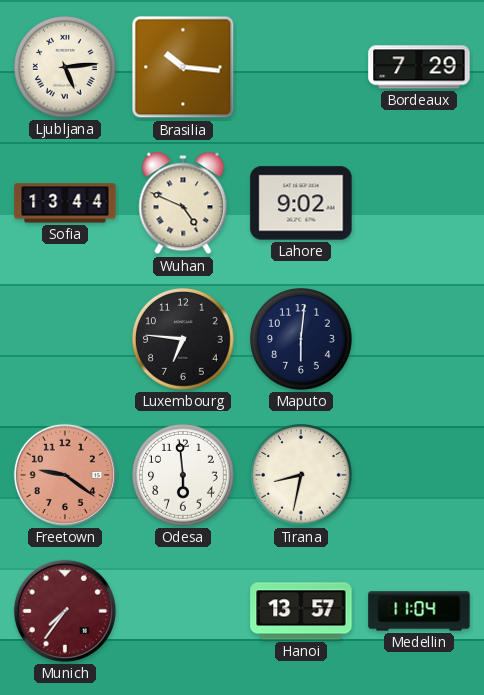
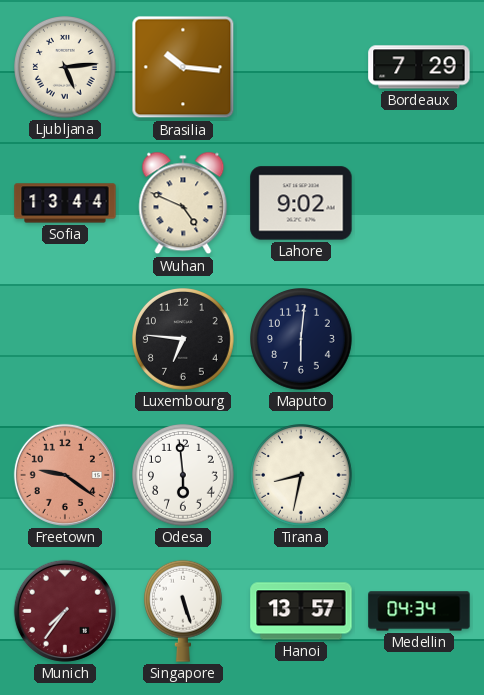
Singapore: none -> 5:27 (183, 611)
Medellin: 11:04 -> 04:34 (419, 611)
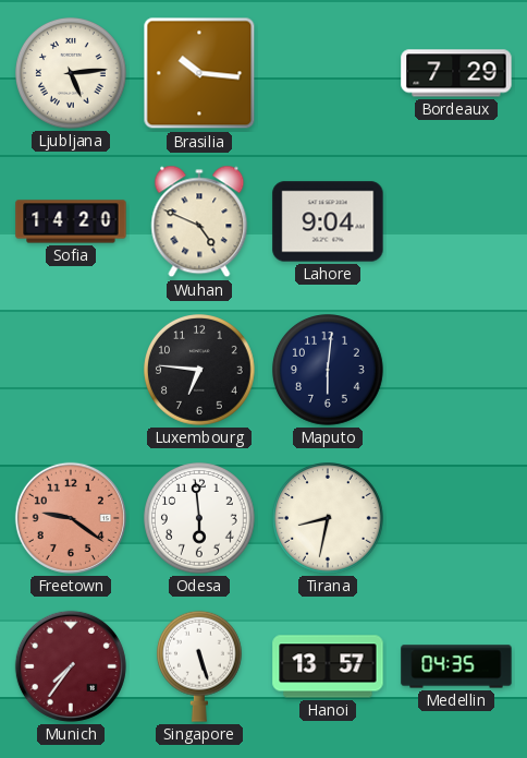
Sofia: 13:44 -> 14:20 (71, 221)
Lahore: 9:02 -> 9:04 (328, 221)
Medellin: 04:34 -> 04:35 (456, 666)
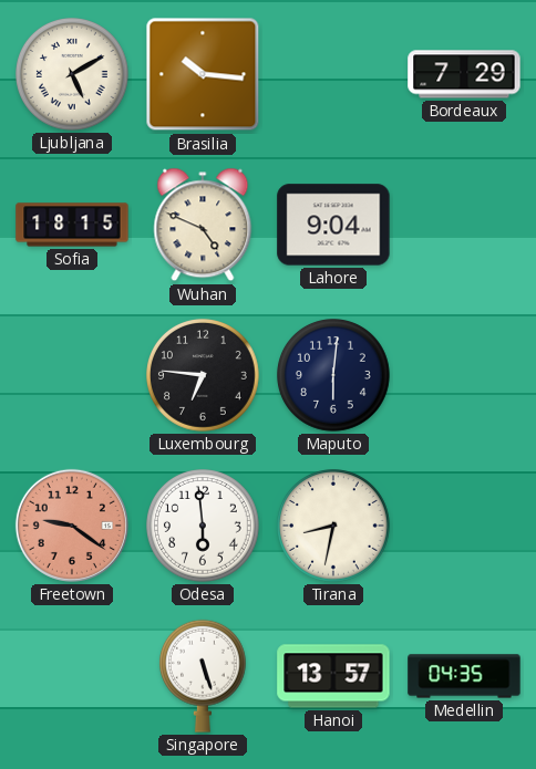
Ljubljana: 5:14 -> 5:10 (73, 75)
Sofia: 14:20 -> 18:15 (72, 225)
Munich: 7:36 -> none (71, 666)
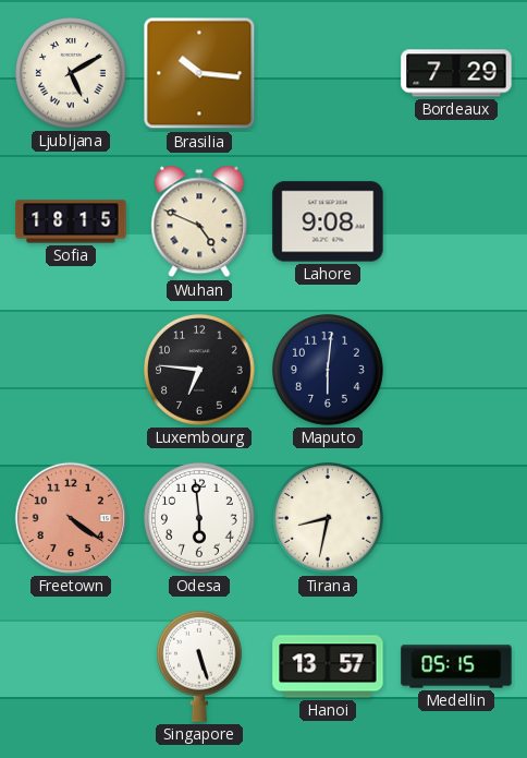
Lahore: 9:04 -> 9:08 (328, 221)
Freetown: 9:21 -> 4:21 (71, 518)
Medellin: 04:35 -> 05:15 (456, 666)
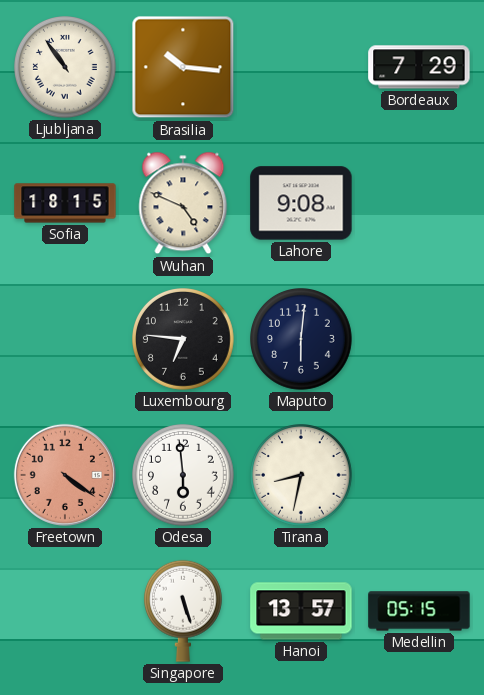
Ljubljana: 5:10 -> 10:54 (66, 68)
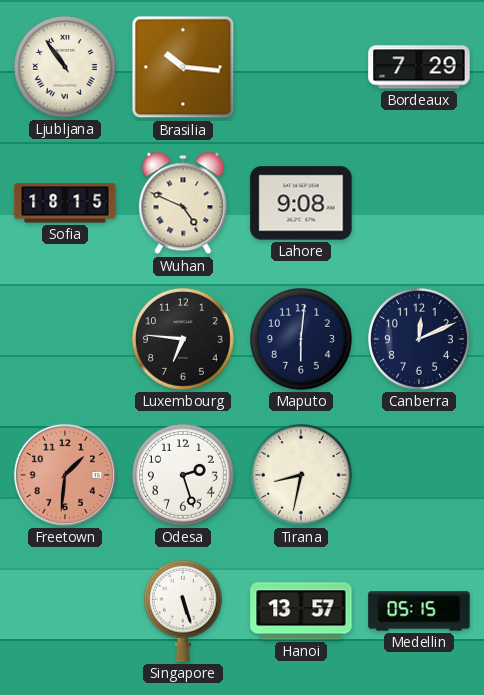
Canberra: none -> 12:11 (420, 340)
Freetown: 4:21 -> 1:31 (65, 475)
Odesa: 5:59 -> 2:27 (184, 476)
